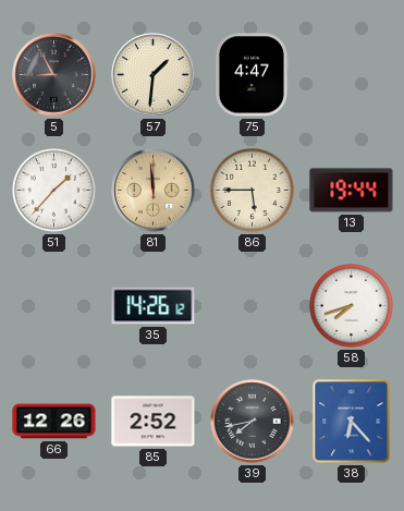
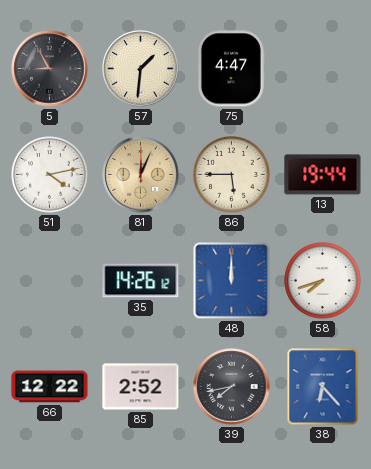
51: 1:37 -> 4:13 (50, 175)
81: 11:59 -> 12:04 (141, 175)
48: none -> 12:00 (232, 281)
66: 12:26 -> 12:22 (50, 387)
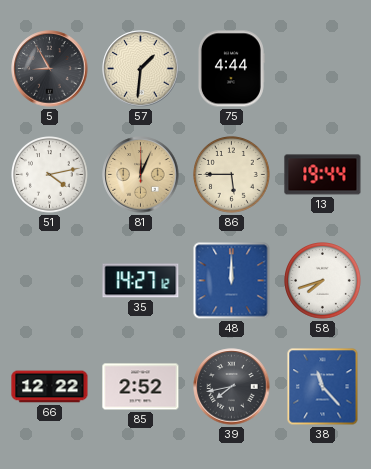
75: 4:47 -> 4:44 (231, 69)
35: 14:26 -> 14:27 (141, 281)
38: 6:23 -> 11:23 (323, 387)
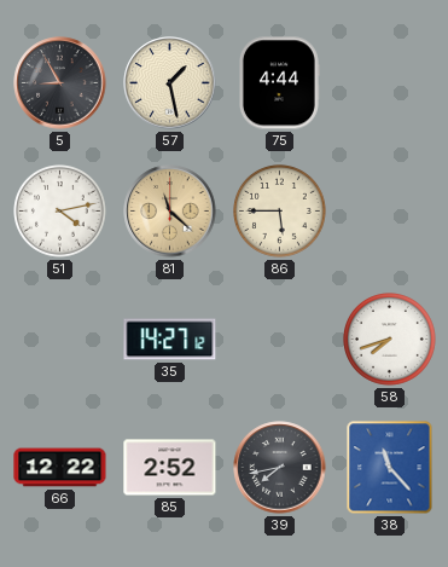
57: 1:31 -> 1:28 (170, 83)
81: 12:04 -> 11:22 (170, 212)
13: 19:44 -> none (323, 175)
48: 12:00 -> none (232, 281)
